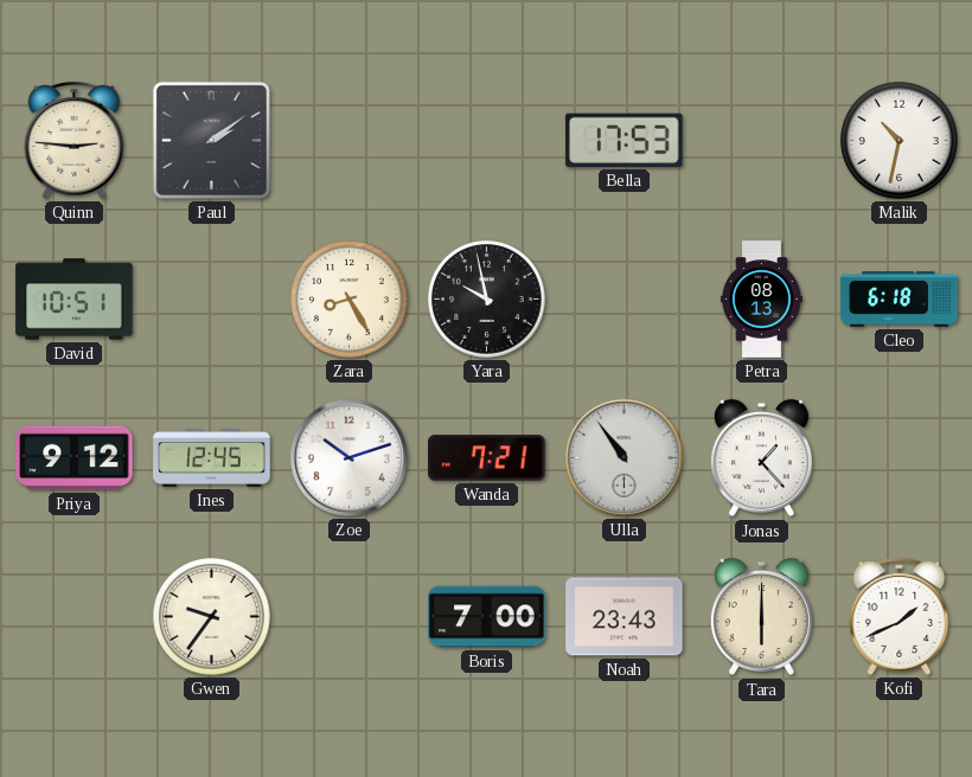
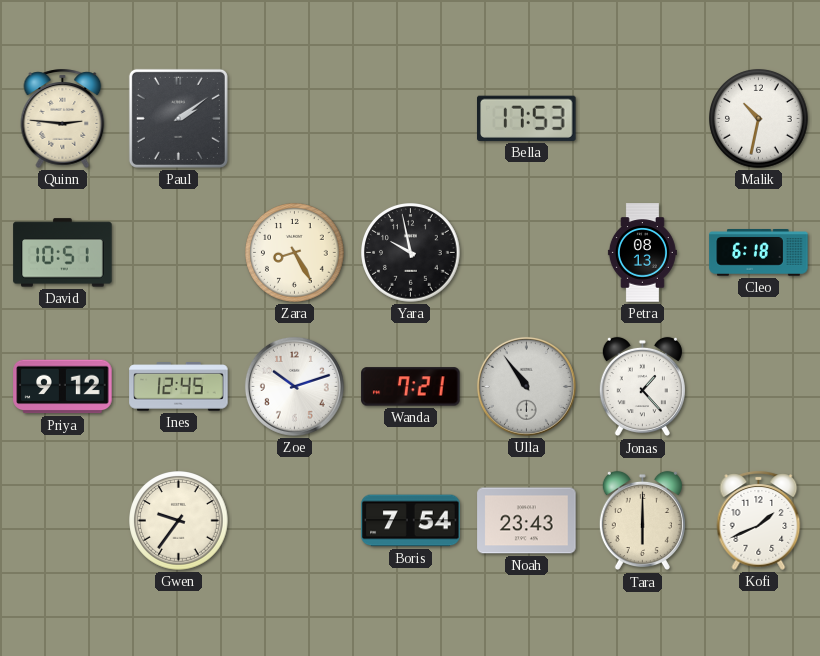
Boris: 7:00 -> 7:54 (411, 521)
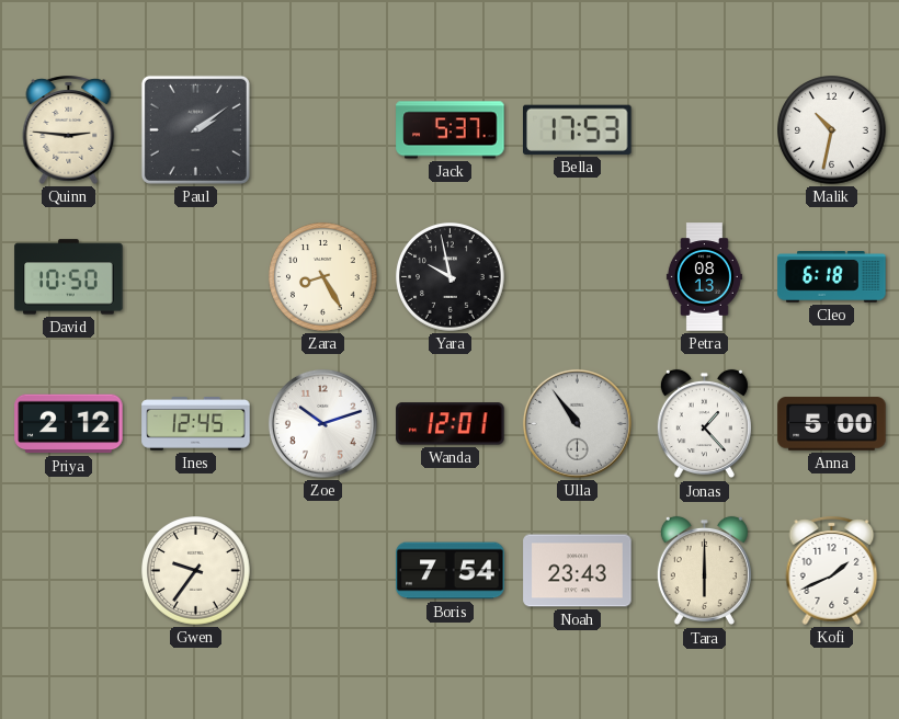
Jack: none -> 5:37 (451, 130)
David: 10:51 -> 10:50 (69, 277)
Priya: 9:12 -> 2:12 (69, 424)
Wanda: 7:21 -> 12:01 (451, 424)
Anna: none -> 5:00 (832, 424)
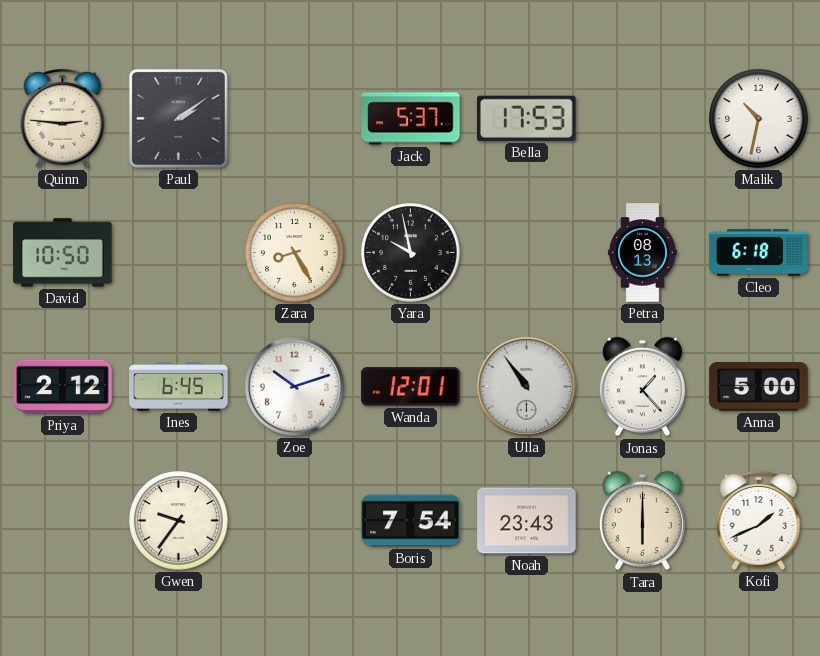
Ines: 12:45 -> 6:45 (179, 387)
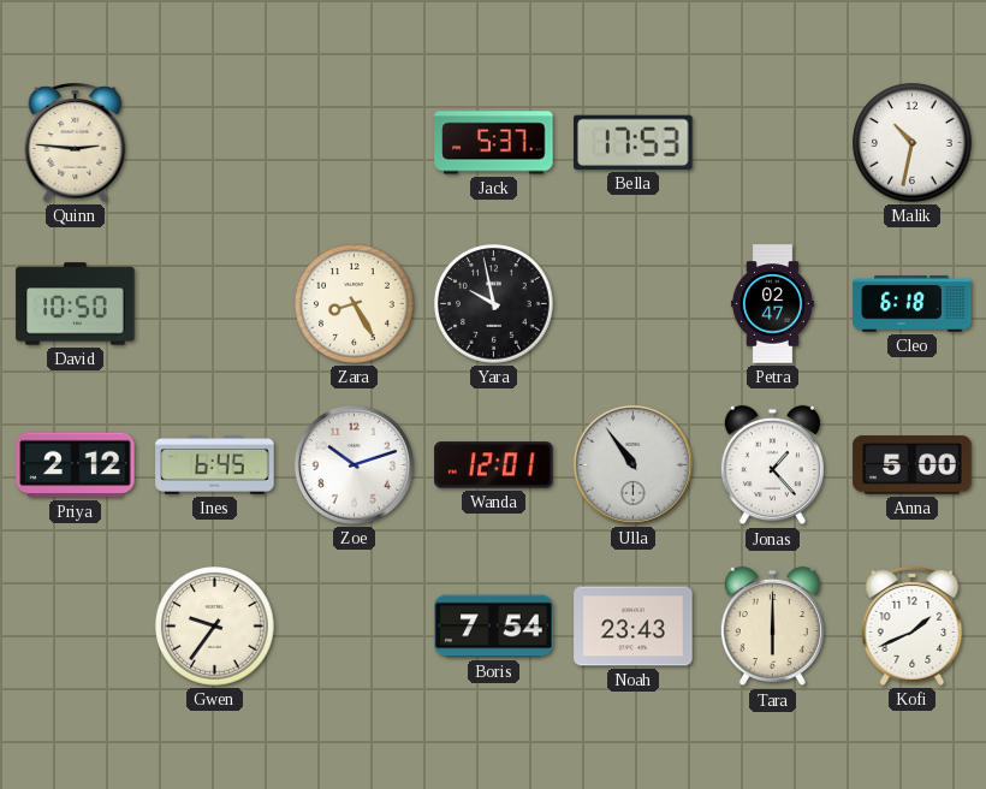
Paul: 2:09 -> none (178, 118)
Petra: 08:13 -> 02:47 (772, 304)
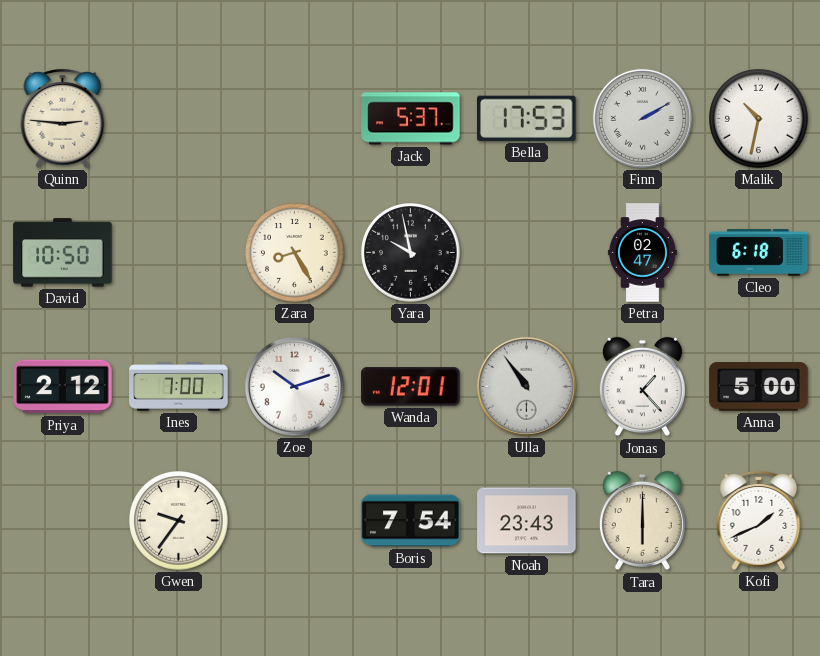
Finn: none -> 2:10 (642, 118)
Ines: 6:45 -> 7:00 (179, 387)
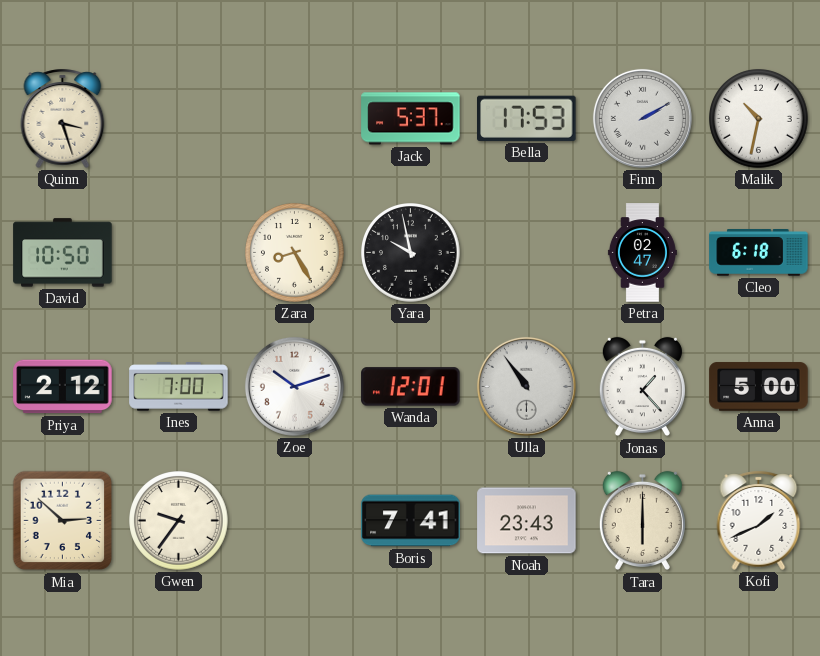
Quinn: 2:46 -> 3:27 (63, 118)
Mia: none -> 2:52 (63, 521)
Boris: 7:54 -> 7:41 (411, 521)
